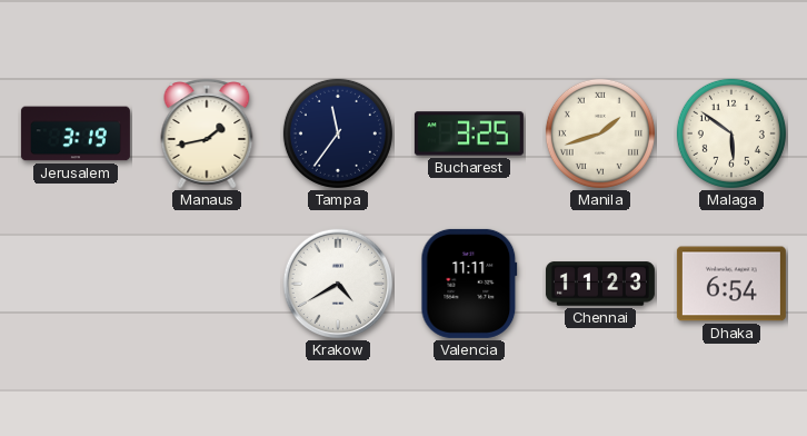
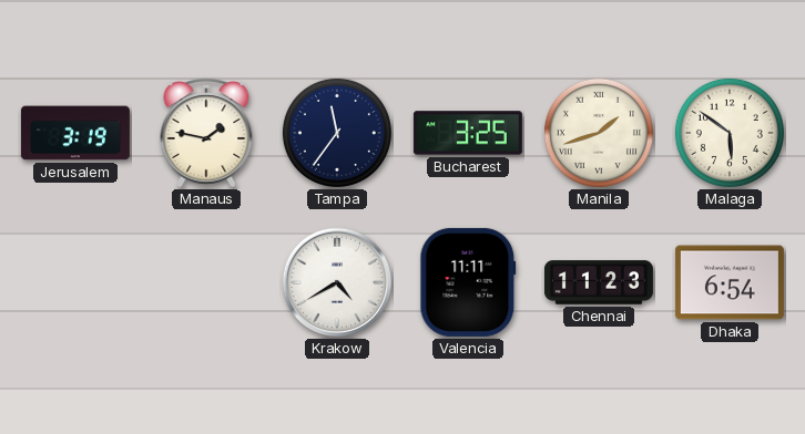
Manaus: 1:43 -> 1:47 (206, 133)
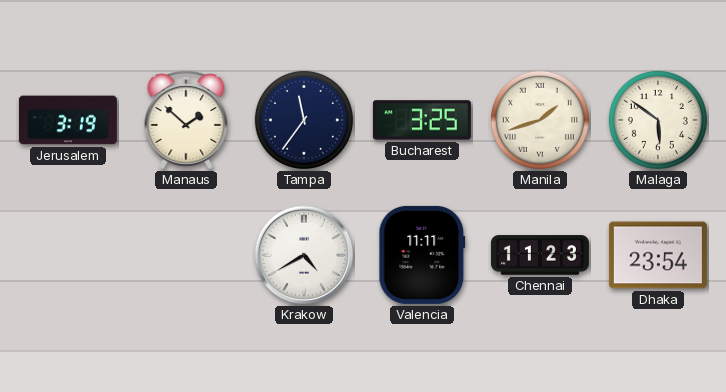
Manaus: 1:47 -> 1:52 (186, 120)
Dhaka: 6:54 -> 23:54 (658, 255)
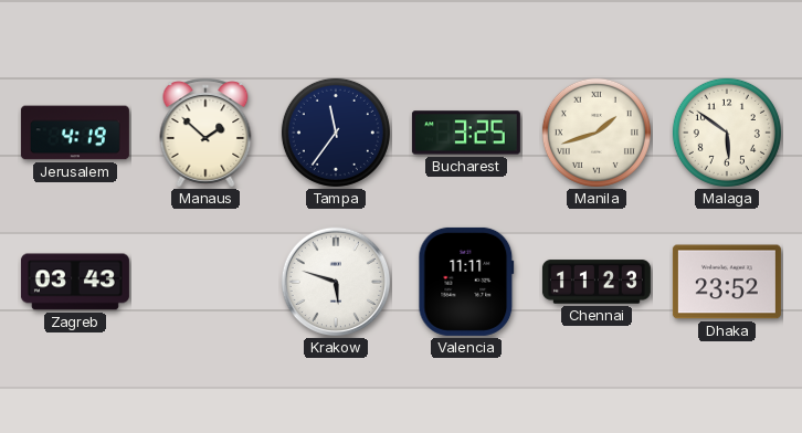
Jerusalem: 3:19 -> 4:19 (75, 133)
Zagreb: none -> 03:43 (75, 282)
Krakow: 4:40 -> 5:48 (336, 282)
Dhaka: 23:54 -> 23:52 (727, 282)
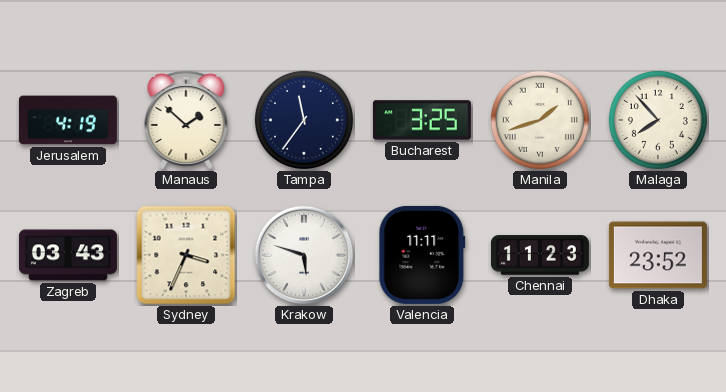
Malaga: 5:51 -> 7:53 (658, 120)
Sydney: none -> 3:34 (186, 255)
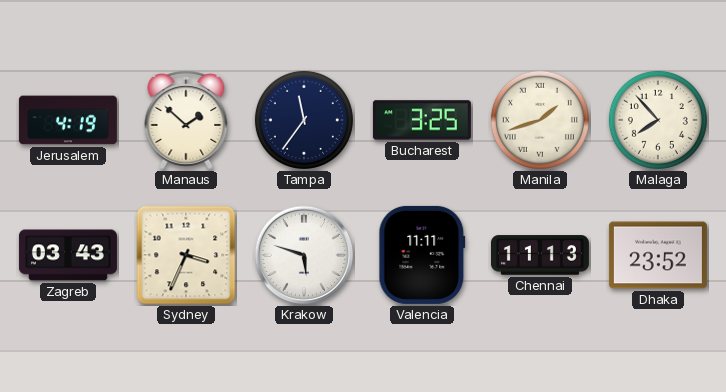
Chennai: 11:23 -> 11:13 (540, 255)
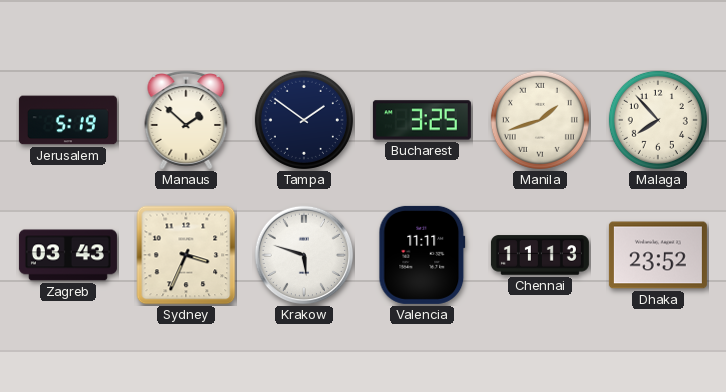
Jerusalem: 4:19 -> 5:19 (68, 120)
Tampa: 11:36 -> 1:51 (304, 120)
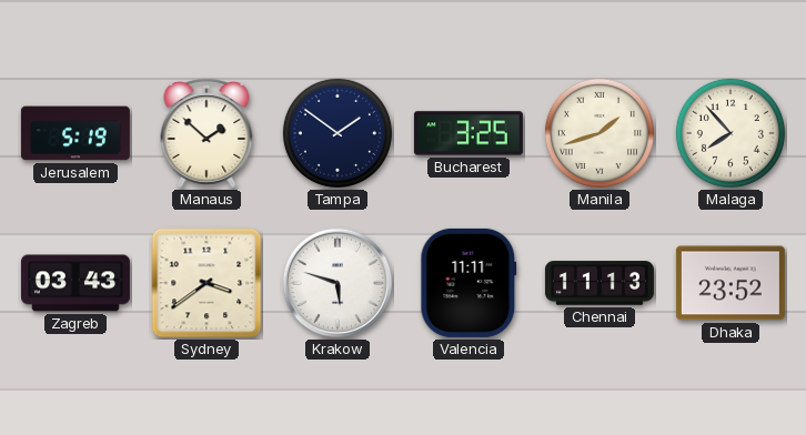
Sydney: 3:34 -> 3:39 (206, 283)
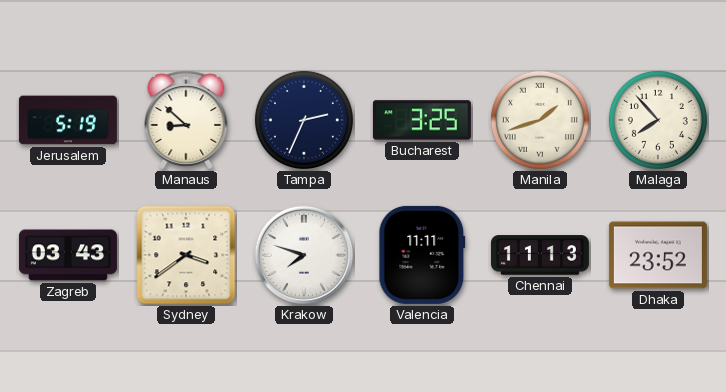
Manaus: 1:52 -> 8:52 (186, 120)
Tampa: 1:51 -> 2:34 (304, 120)
Krakow: 5:48 -> 7:48 (304, 255)
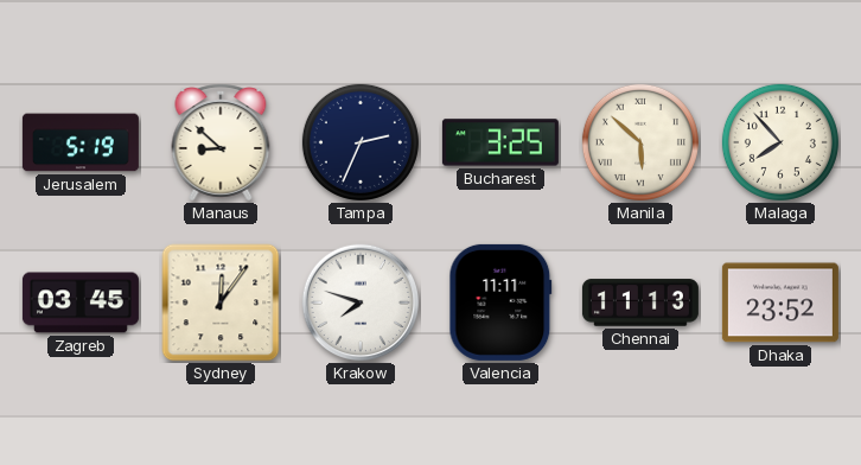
Manila: 1:42 -> 5:52 (640, 142)
Zagreb: 03:43 -> 03:45 (81, 302)
Sydney: 3:39 -> 12:06 (221, 302)
